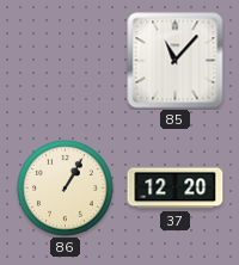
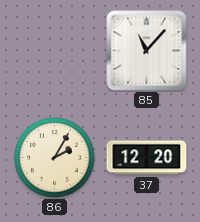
86: 1:05 -> 2:05 (55, 158)
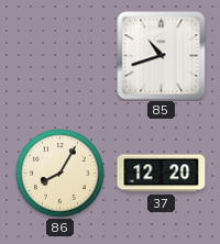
85: 11:07 -> 10:42 (162, 56)
86: 2:05 -> 8:05 (61, 174)
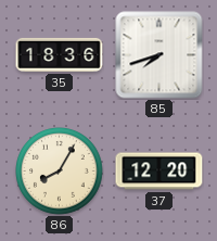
35: none -> 18:36 (60, 54)
85: 10:42 -> 7:42 (159, 55)
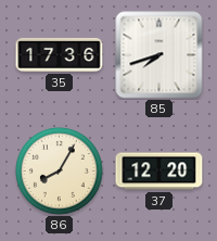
35: 18:36 -> 17:36 (60, 54)
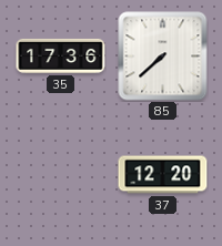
85: 7:42 -> 7:38 (163, 57)
86: 8:05 -> none (60, 172)
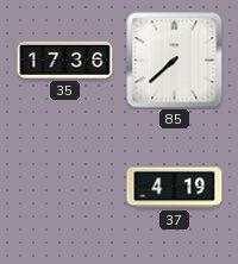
37: 12:20 -> 4:19 (175, 188)
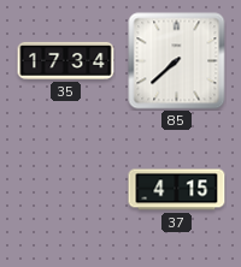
35: 17:36 -> 17:34 (66, 60)
37: 4:19 -> 4:15 (177, 190)
